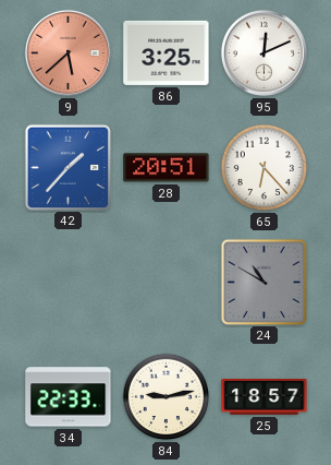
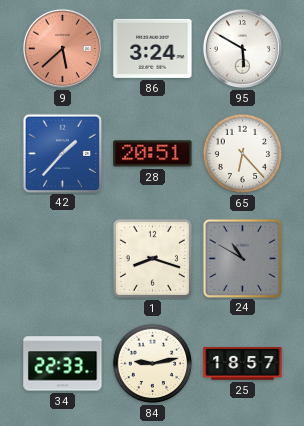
86: 3:25 -> 3:24 (153, 48)
95: 12:11 -> 5:50 (242, 48)
1: none -> 8:18 (152, 258)
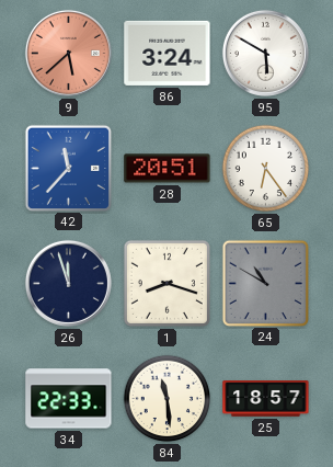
42: 1:37 -> 11:37 (68, 168)
65: 6:23 -> 6:24 (266, 169)
26: none -> 11:57 (68, 283)
84: 9:13 -> 11:29 (168, 399)
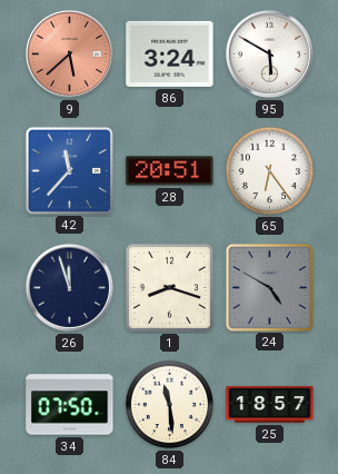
24: 10:50 -> 4:50 (269, 287)
34: 22:33 -> 07:50 (70, 405)
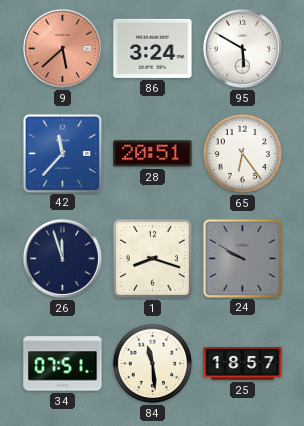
24: 4:50 -> 9:50 (242, 258)
34: 07:50 -> 07:51 (63, 364)
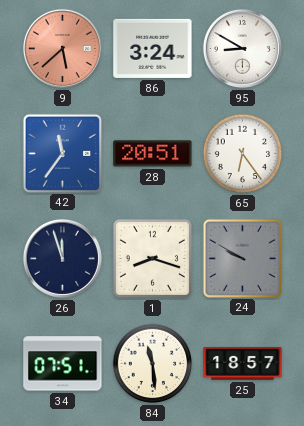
95: 5:50 -> 8:50 (242, 48)
42: 11:37 -> 11:36 (62, 153)
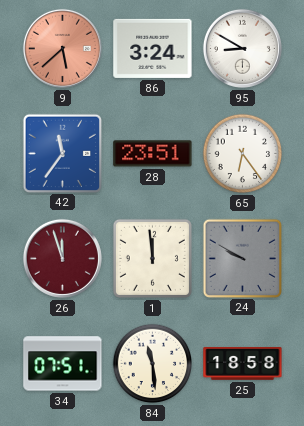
28: 20:51 -> 23:51 (153, 154)
26 dial: navy -> burgundy (62, 258)
1: 8:18 -> 11:59 (152, 258)
25: 18:57 -> 18:58 (243, 364)
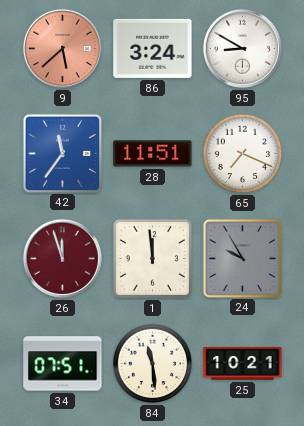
28: 23:51 -> 11:51 (153, 154)
65: 6:24 -> 7:19 (243, 154)
24: 9:50 -> 9:55 (242, 258)
25: 18:58 -> 10:21 (243, 364)
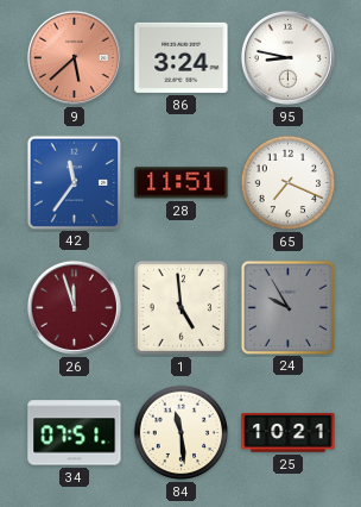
95: 8:50 -> 8:47 (287, 57)
1: 11:59 -> 4:59 (180, 307)
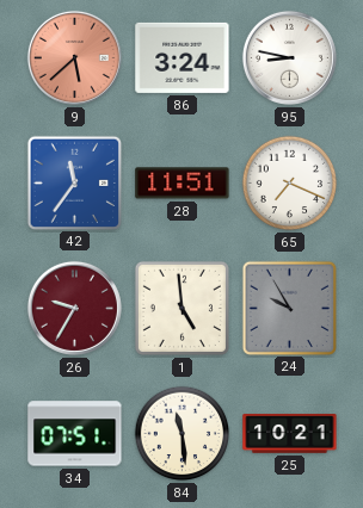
26: 11:57 -> 9:35 (74, 308)
